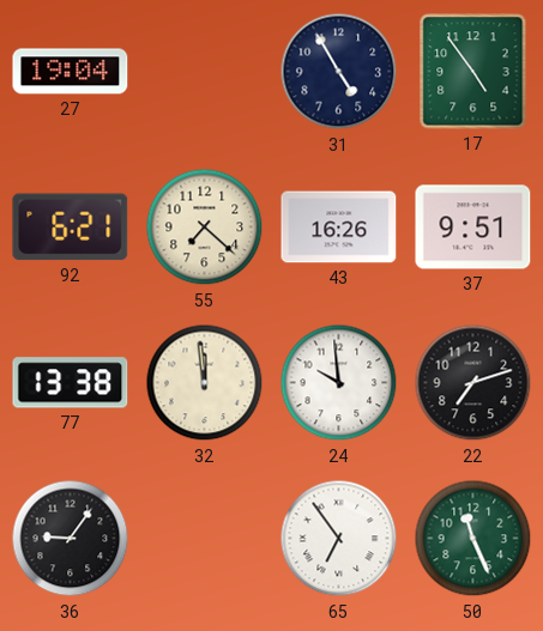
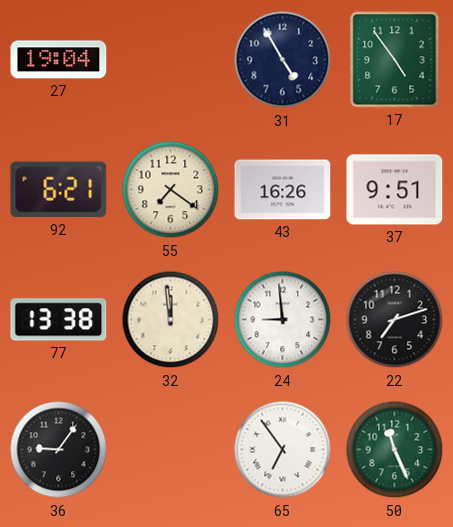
55: 7:22 -> 7:21 (171, 190)
24: 9:59 -> 8:59 (283, 320)
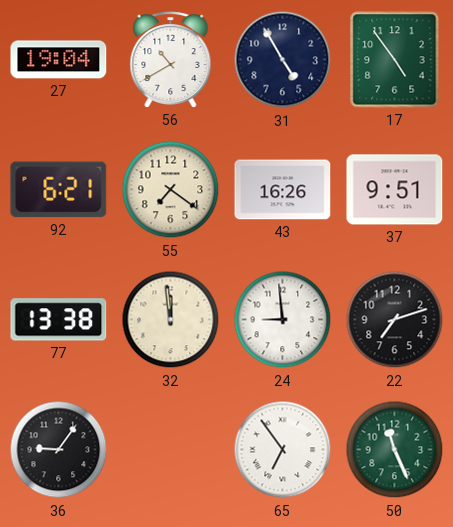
56: none -> 10:40 (171, 60)
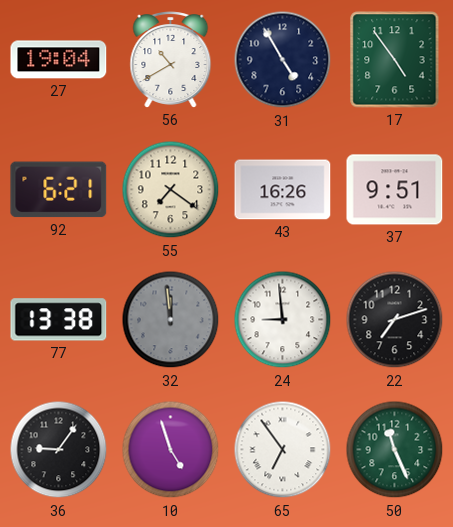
32 dial: cream -> grey (171, 320)
10: none -> 4:57 (171, 450)
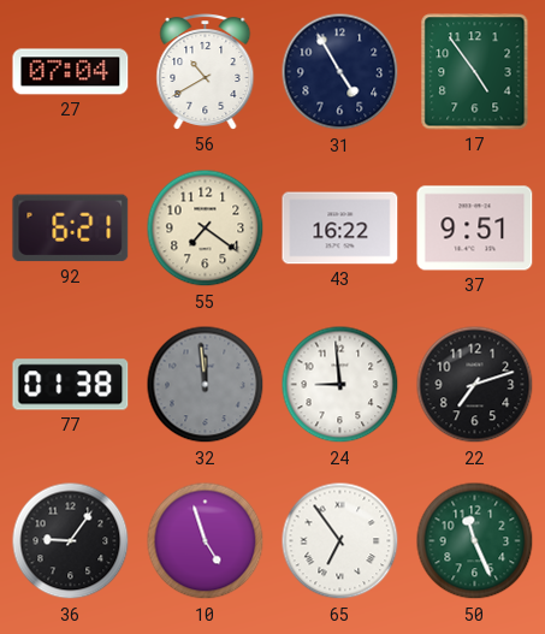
27: 19:04 -> 07:04 (71, 72)
43: 16:26 -> 16:22 (340, 229)
77: 13:38 -> 01:38 (71, 385)
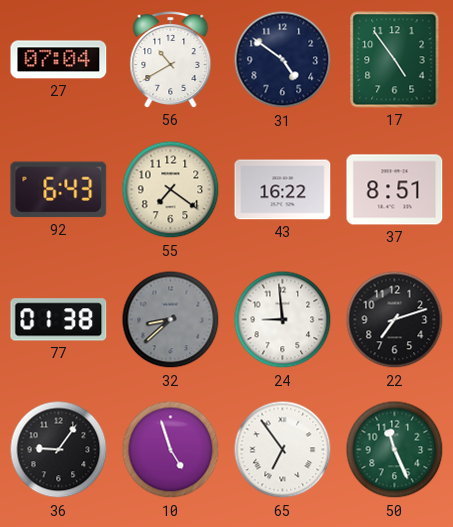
31: 4:55 -> 4:51 (283, 60)
92: 6:21 -> 6:43 (59, 190)
37: 9:51 -> 8:51 (395, 190)
32: 11:59 -> 8:38 (171, 320)
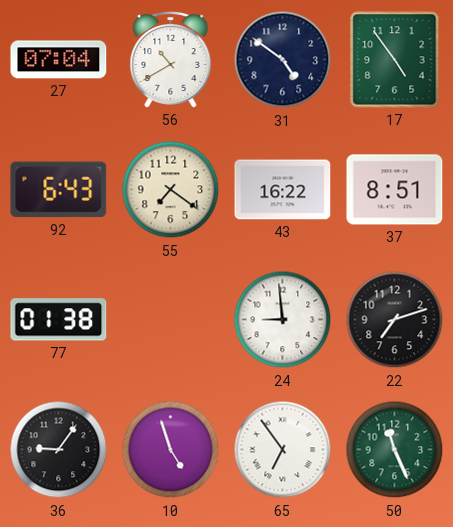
32: 8:38 -> none (171, 320)
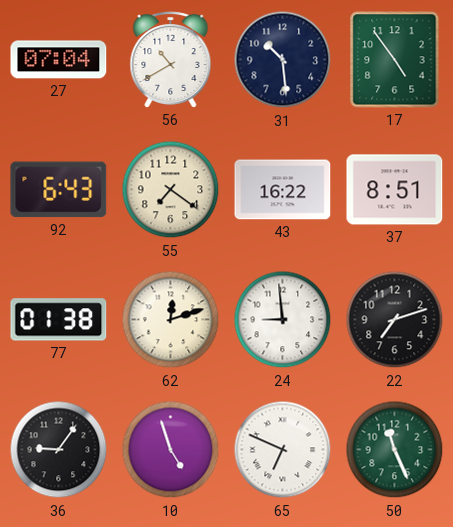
31: 4:51 -> 10:29 (283, 60)
62: none -> 12:12 (171, 320)
65: 6:54 -> 6:49 (283, 450)
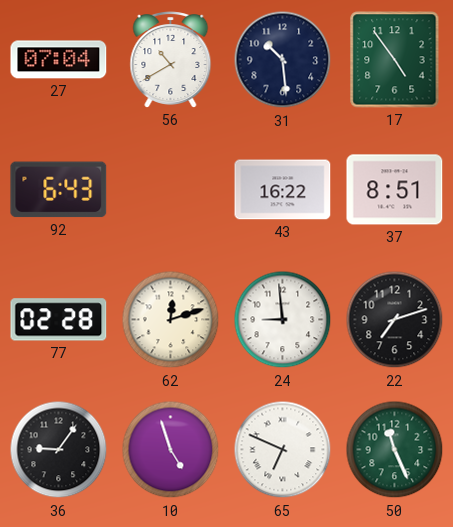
55: 7:21 -> none (171, 190)
77: 01:38 -> 02:28 (59, 320)
